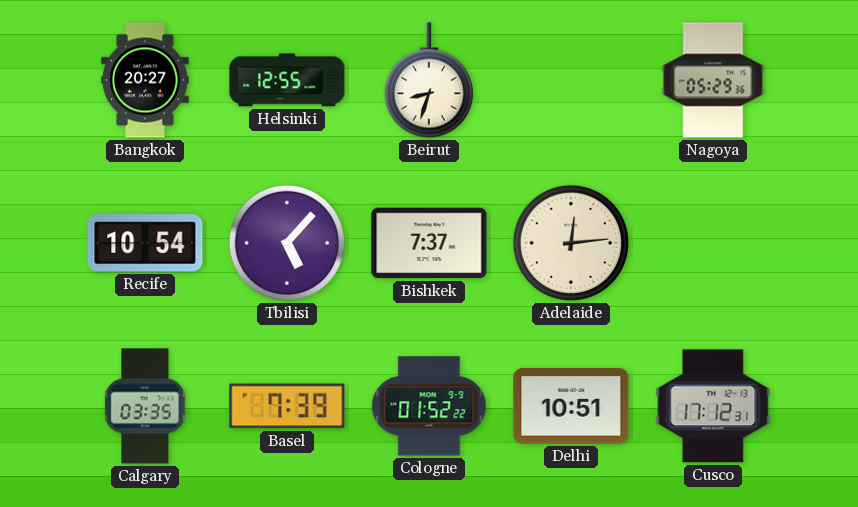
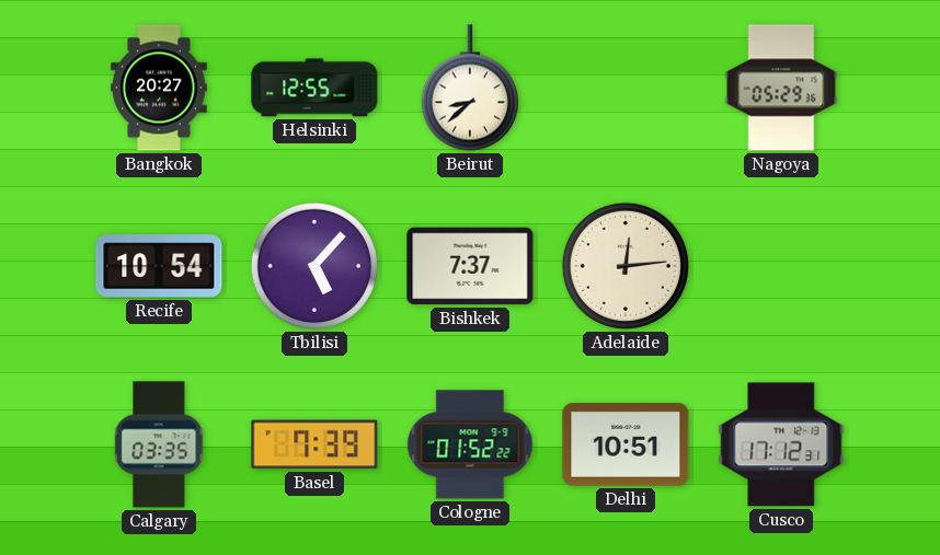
Beirut: 8:33 -> 8:38 (470, 88)
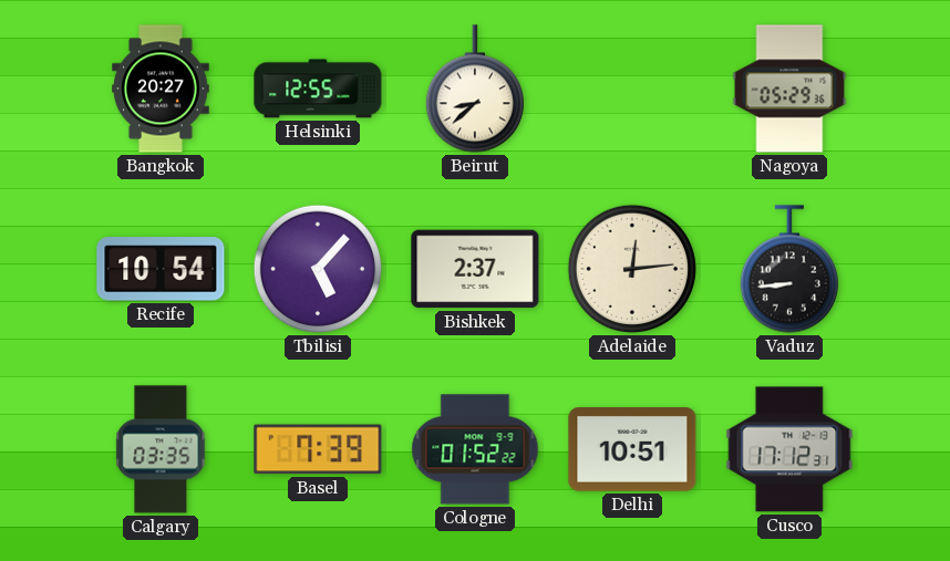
Bishkek: 7:37 -> 2:37 (475, 269)
Vaduz: none -> 8:44 (789, 269)
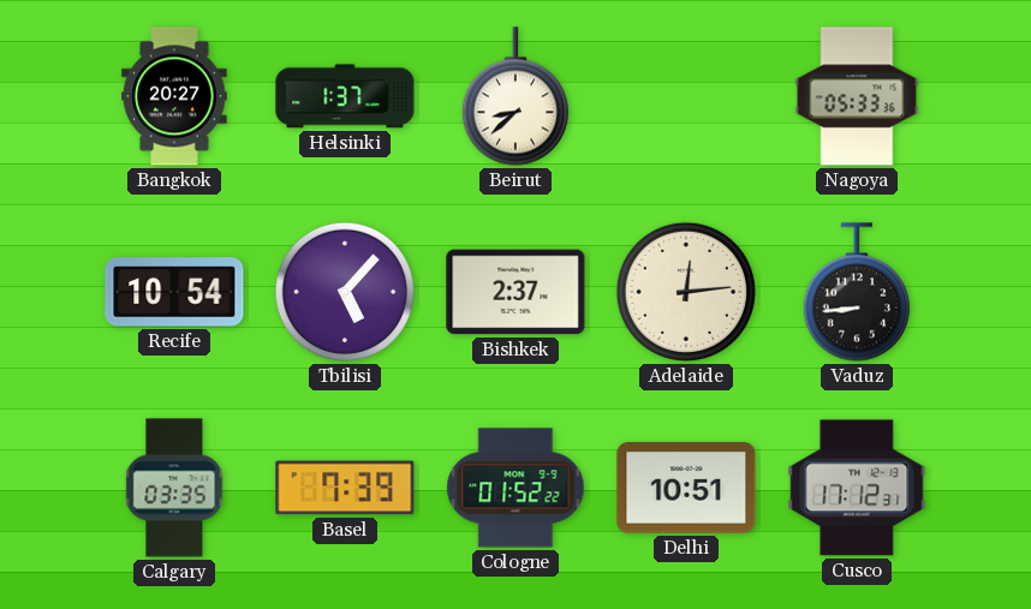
Helsinki: 12:55 -> 1:37 (345, 96)
Nagoya: 05:29 -> 05:33 (857, 96)
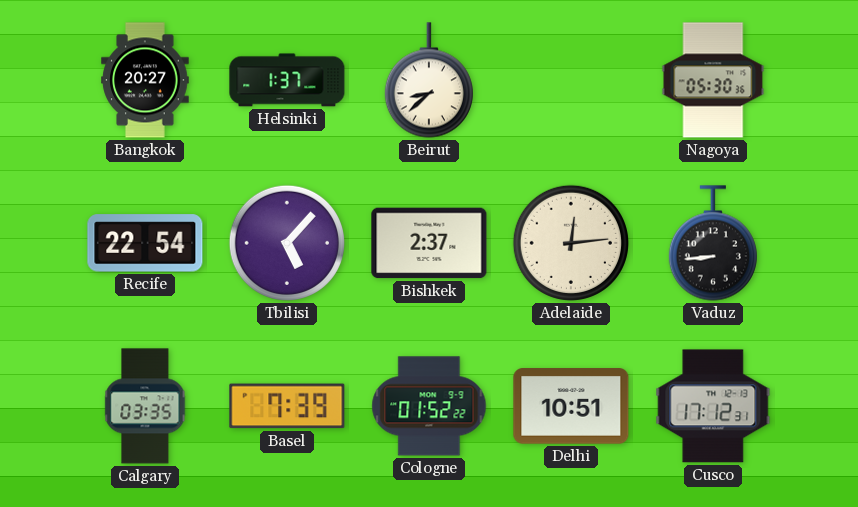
Nagoya: 05:33 -> 05:30 (713, 80)
Recife: 10:54 -> 22:54 (145, 243)
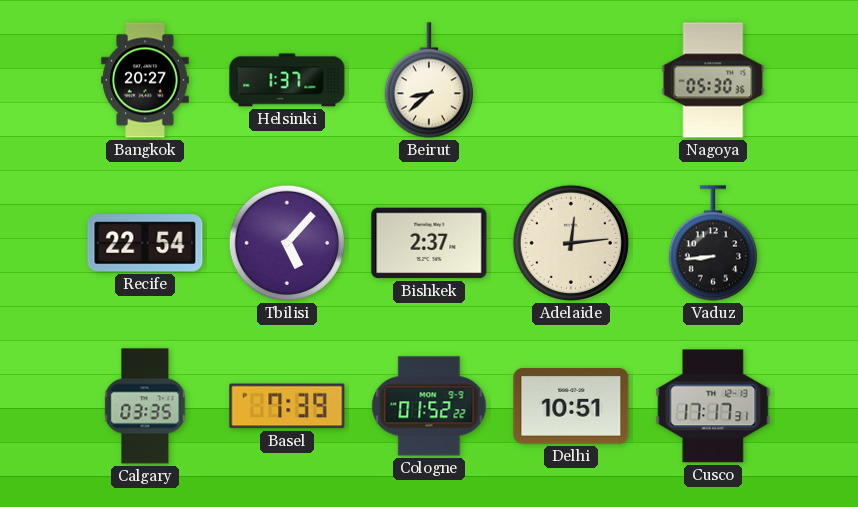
Cusco: 17:12 -> 17:17 (713, 406)
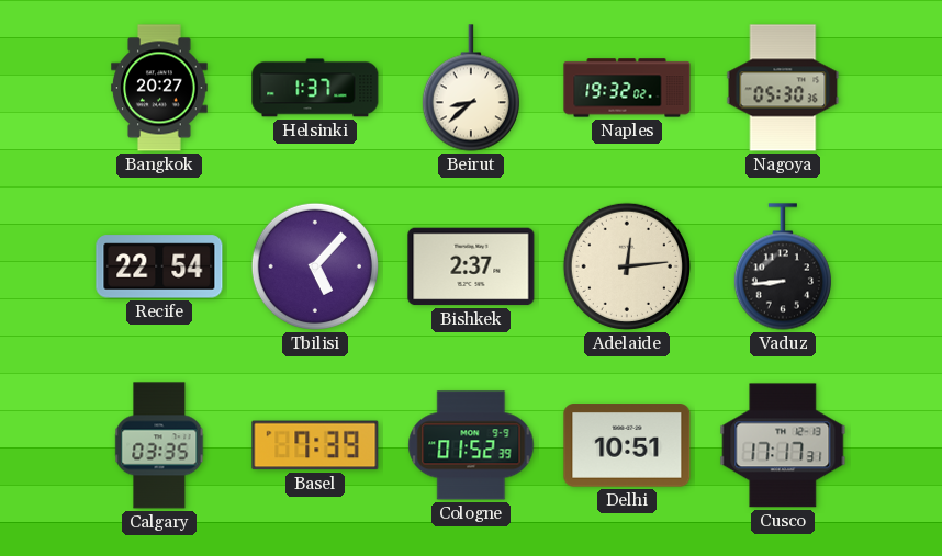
Naples: none -> 19:32 (627, 88)
Cologne: 01:52:22 -> 01:52:39 (471, 445)
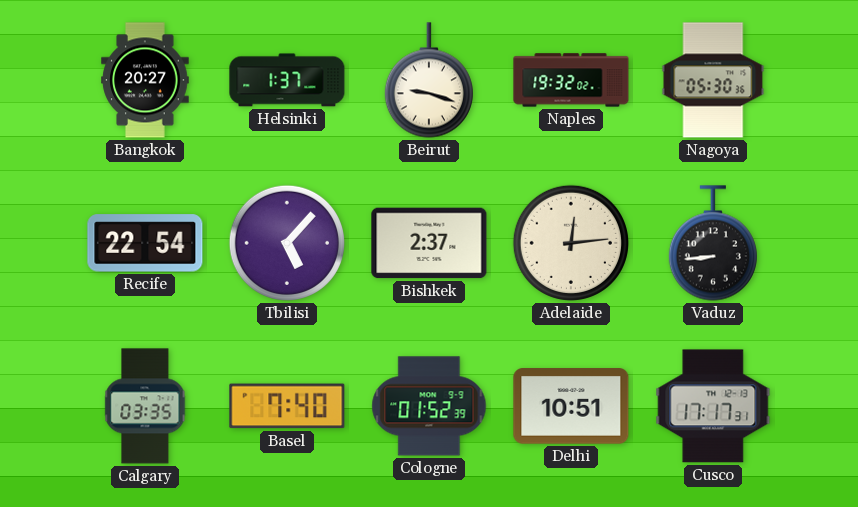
Beirut: 8:38 -> 9:18 (429, 80)
Basel: 7:39 -> 7:40 (287, 406)
